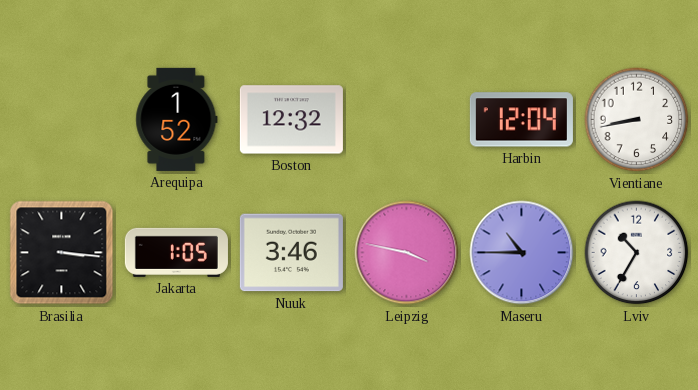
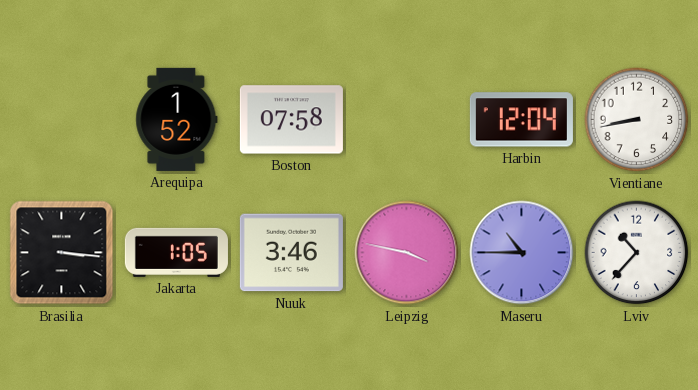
Boston: 12:32 -> 07:58 (291, 120)
Lviv: 10:35 -> 10:37 (637, 253)
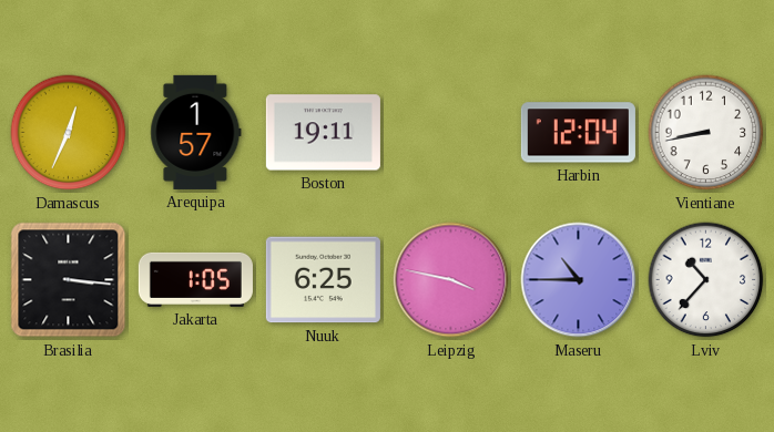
Damascus: none -> 12:34 (69, 133)
Arequipa: 1:52 -> 1:57 (196, 132)
Boston: 07:58 -> 19:11 (323, 133)
Nuuk: 3:46 -> 6:25 (323, 280)
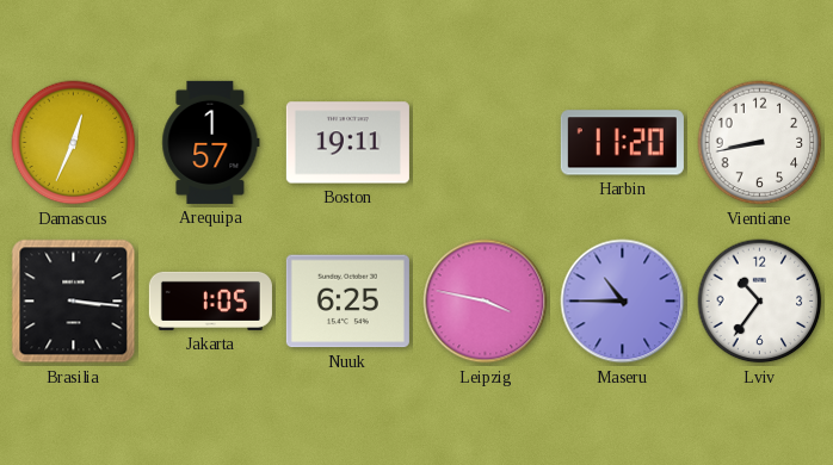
Harbin: 12:04 -> 11:20 (622, 143)
Lviv: 10:37 -> 10:36 (760, 302)
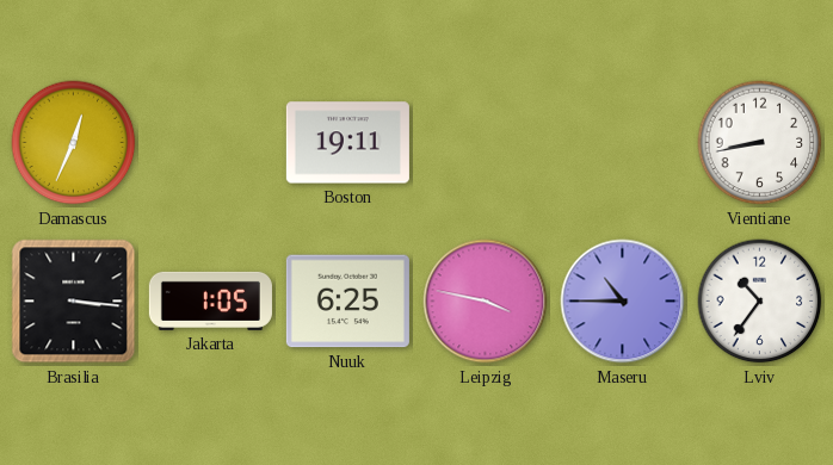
Arequipa: 1:57 -> none (211, 142)
Harbin: 11:20 -> none (622, 143)
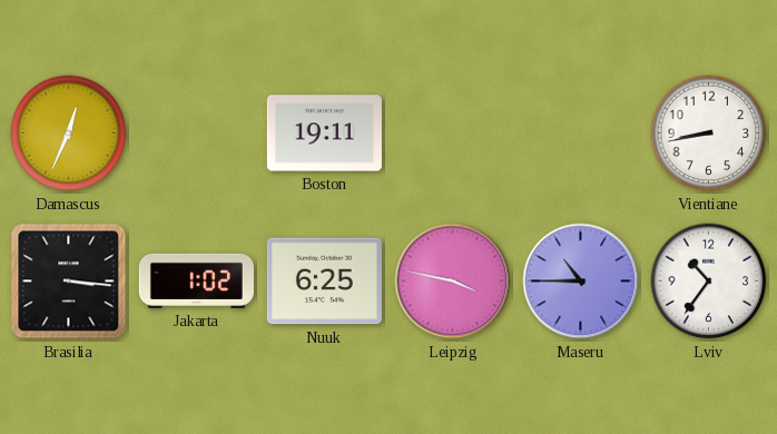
Jakarta: 1:05 -> 1:02 (196, 280)
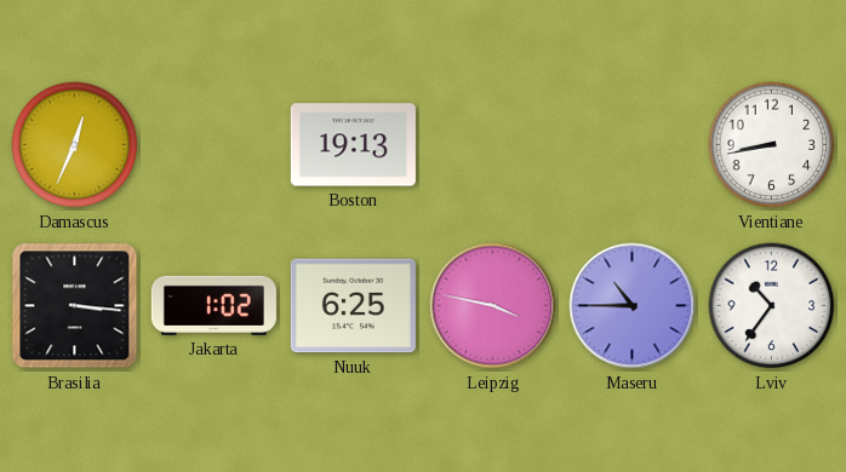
Boston: 19:11 -> 19:13 (353, 145)
